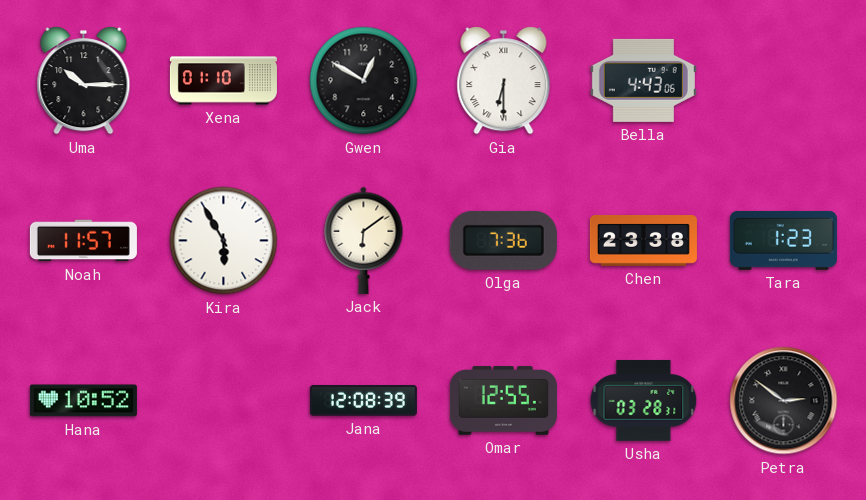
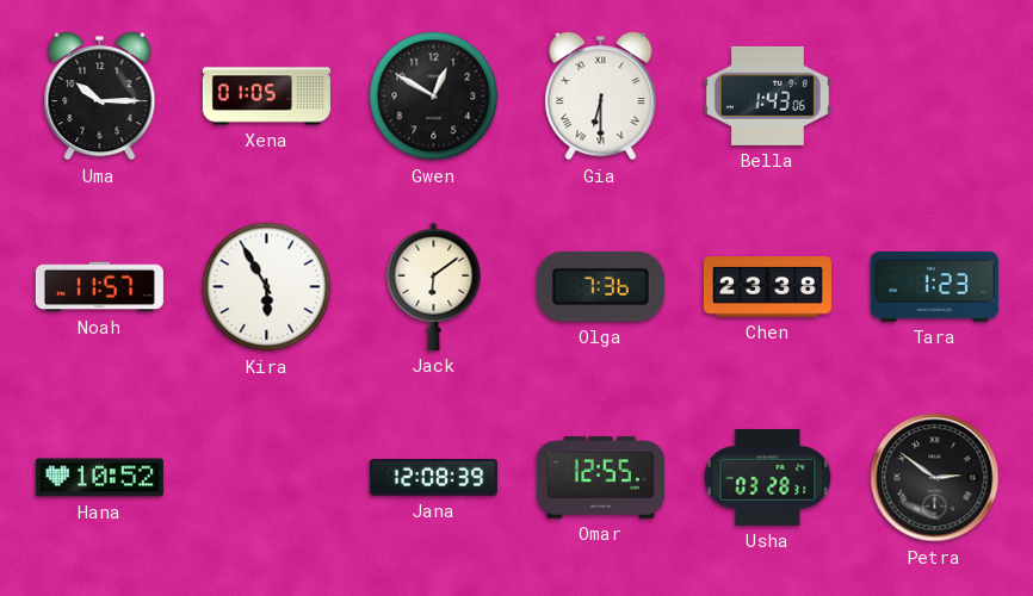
Xena: 01:10 -> 01:05 (266, 97)
Bella: 4:43 -> 1:43 (767, 95)
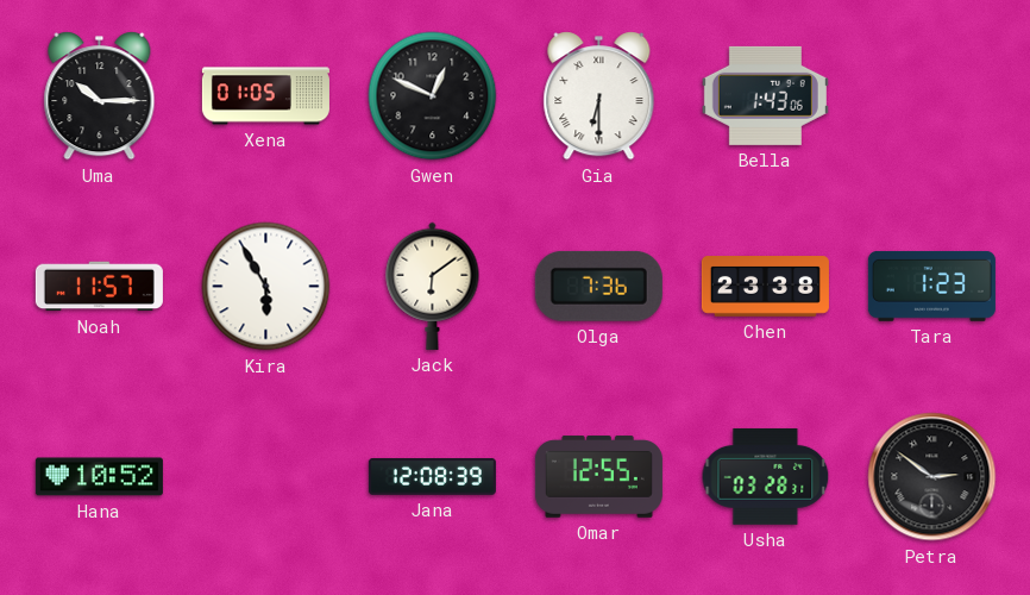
Gwen: 12:50 -> 12:49 (433, 96)
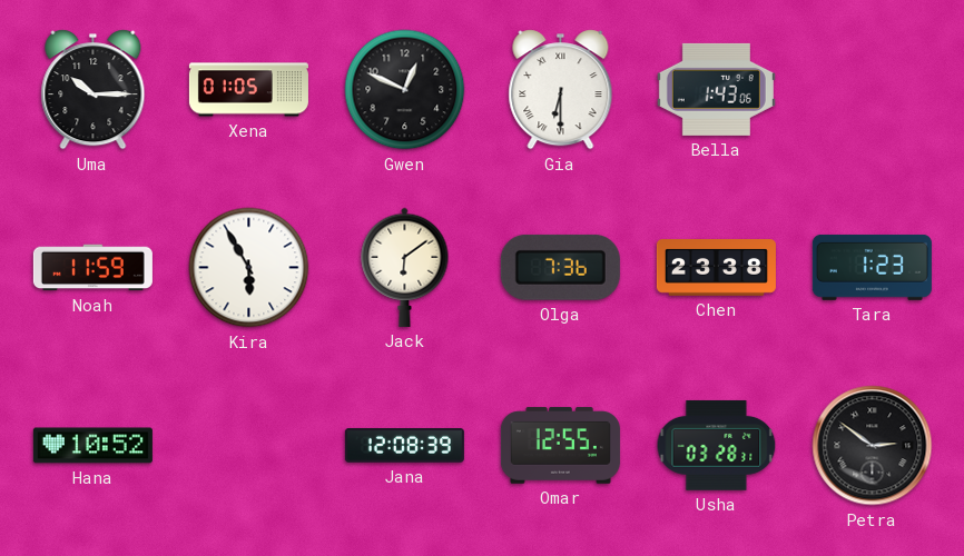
Noah: 11:57 -> 11:59 (92, 268)
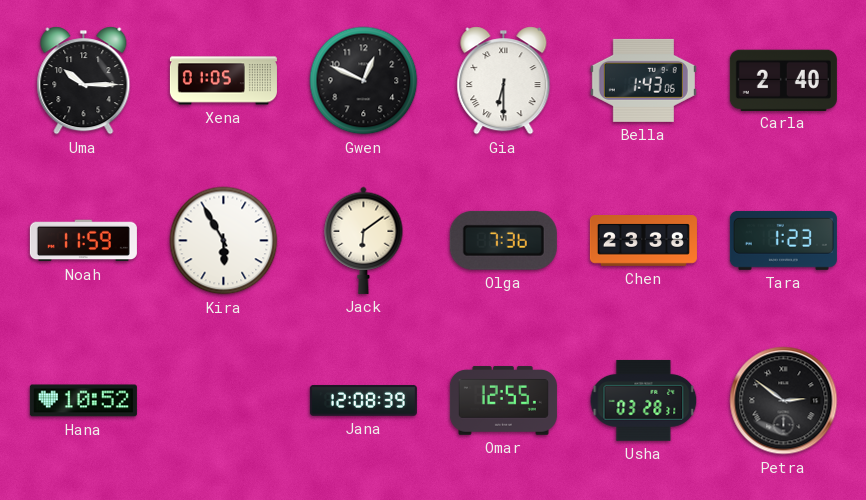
Carla: none -> 2:40 (783, 80)
